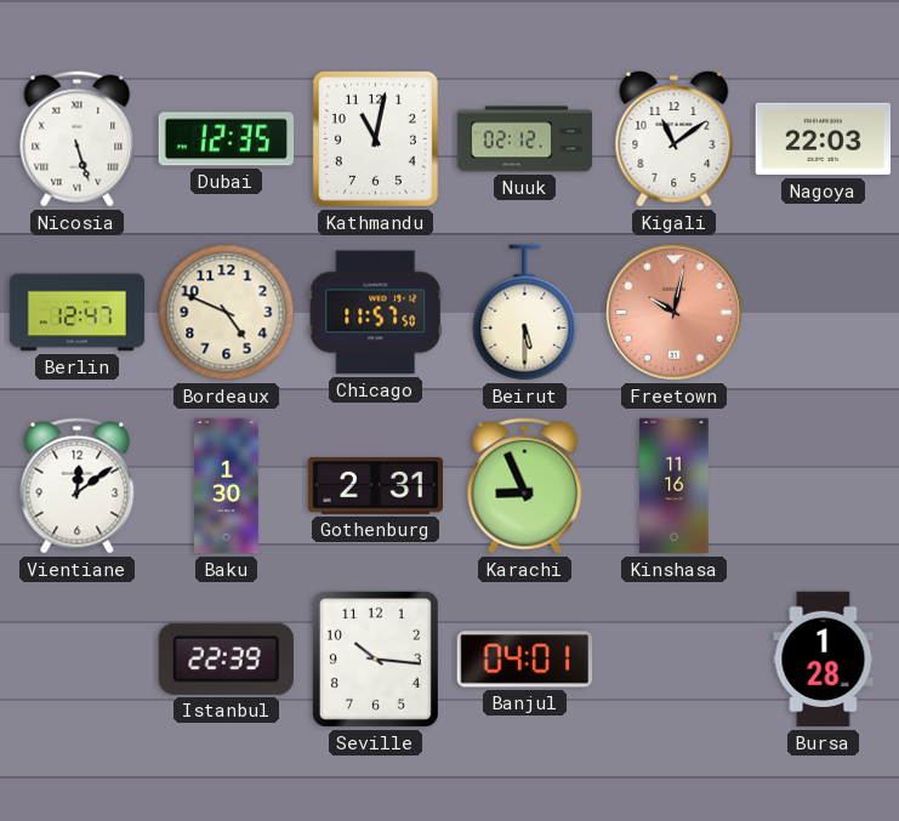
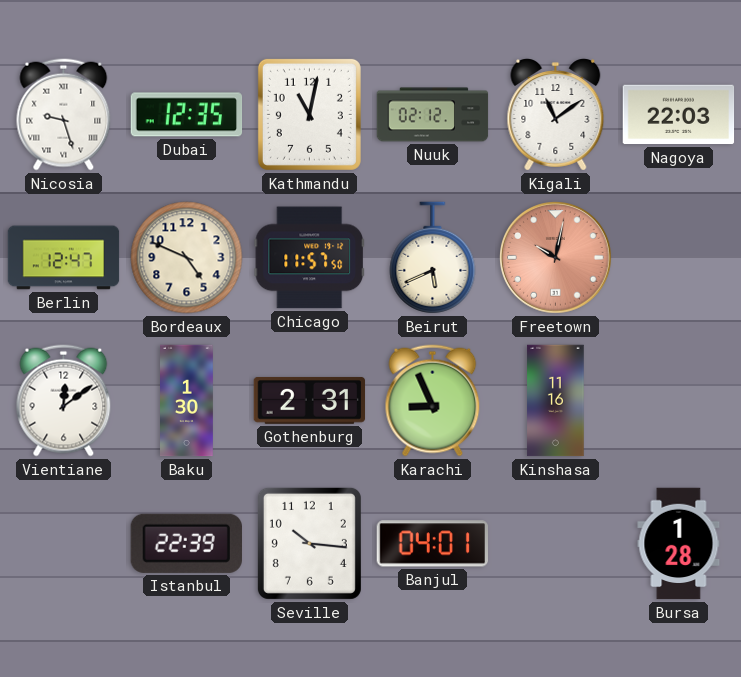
Nicosia: 5:27 -> 9:27 (64, 115)
Beirut: 5:30 -> 5:41 (433, 258)
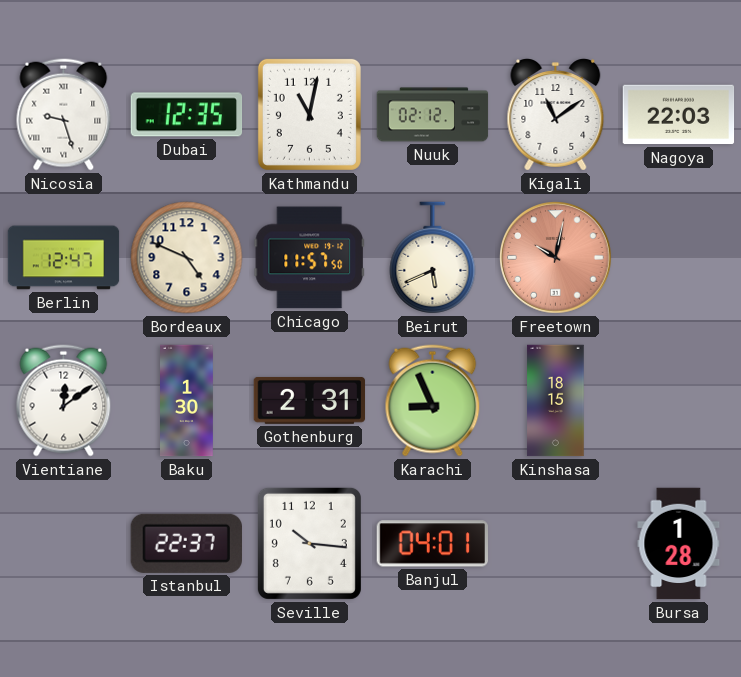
Kinshasa: 11:16 -> 18:15 (556, 401)
Istanbul: 22:39 -> 22:37 (186, 543)
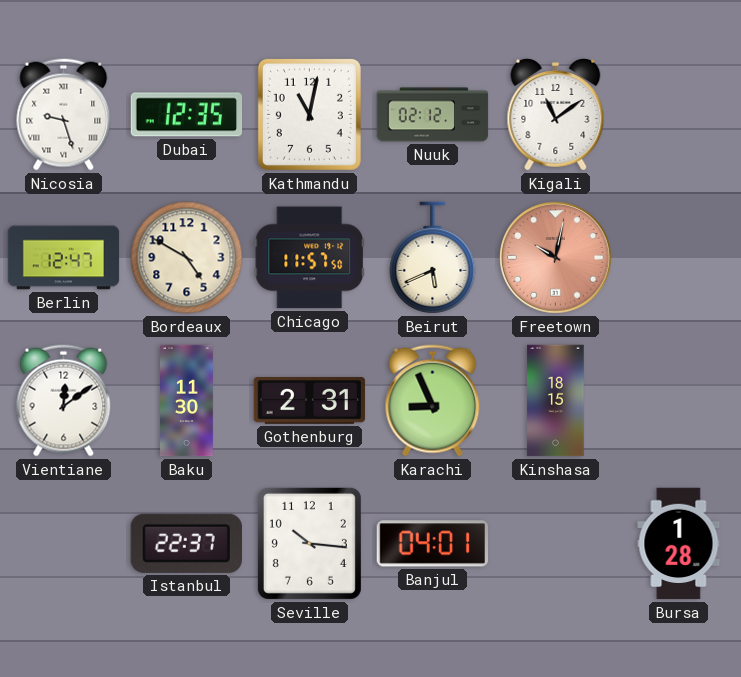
Nagoya: 22:03 -> none (679, 115)
Bordeaux: 4:49 -> 4:50 (187, 258)
Baku: 1:30 -> 11:30 (187, 401)
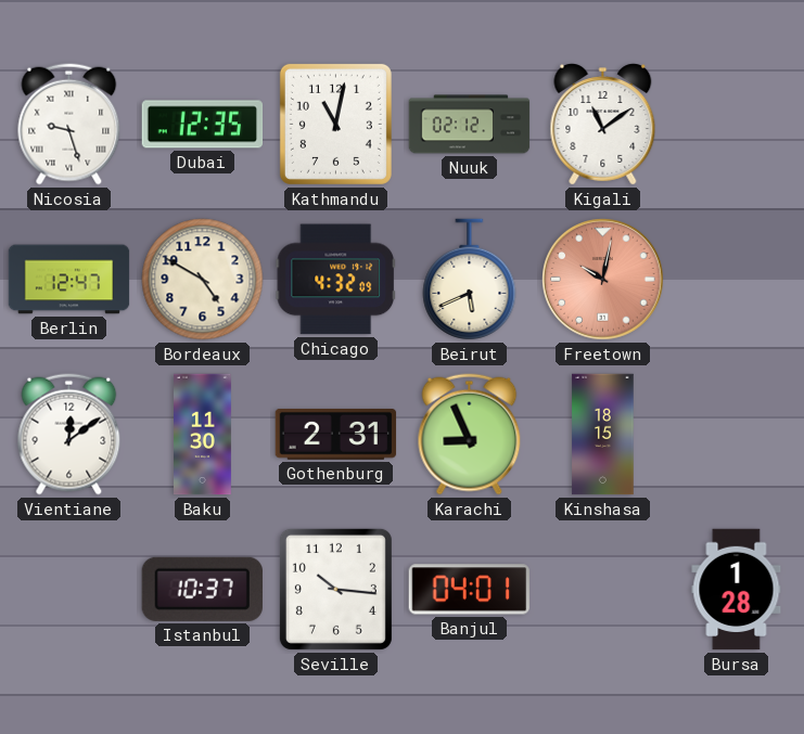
Chicago: 11:57 -> 4:32 (335, 280)
Istanbul: 22:37 -> 10:37 (202, 589)
